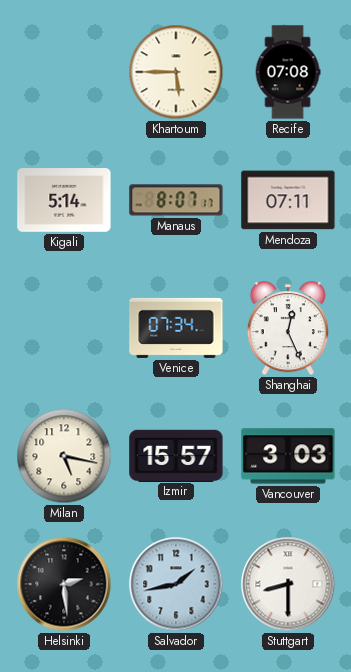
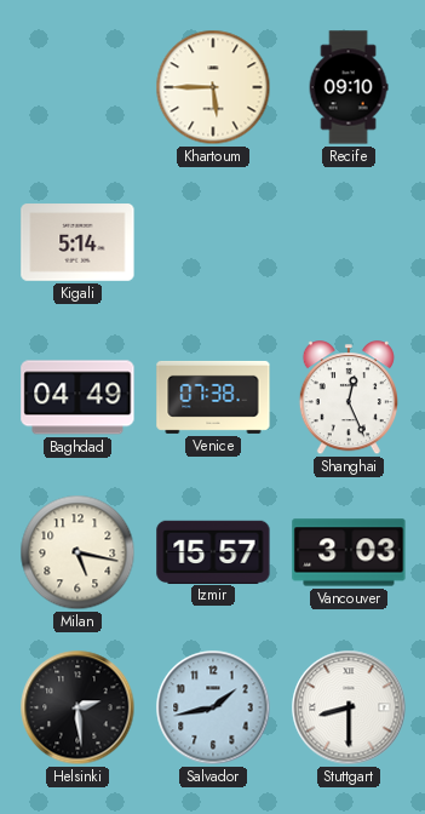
Recife: 07:08 -> 09:10 (349, 87)
Manaus: 8:07 -> none (176, 200)
Mendoza: 07:11 -> none (288, 200)
Baghdad: none -> 04:49 (77, 397)
Venice: 07:34 -> 07:38 (213, 397)
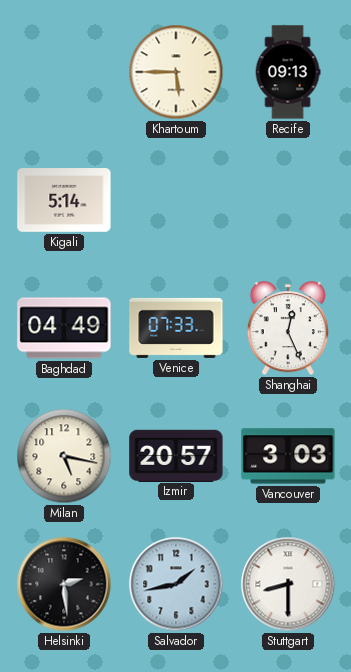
Recife: 09:10 -> 09:13 (288, 72)
Venice: 07:38 -> 07:33 (176, 328)
Izmir: 15:57 -> 20:57 (176, 455)
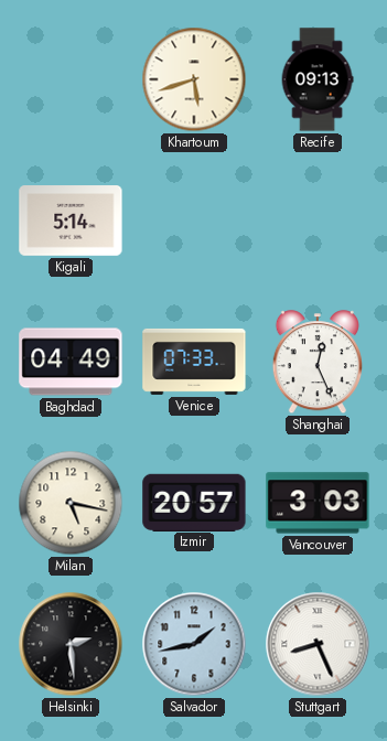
Khartoum: 5:45 -> 5:42 (194, 79)
Stuttgart: 8:30 -> 8:26 (318, 644)
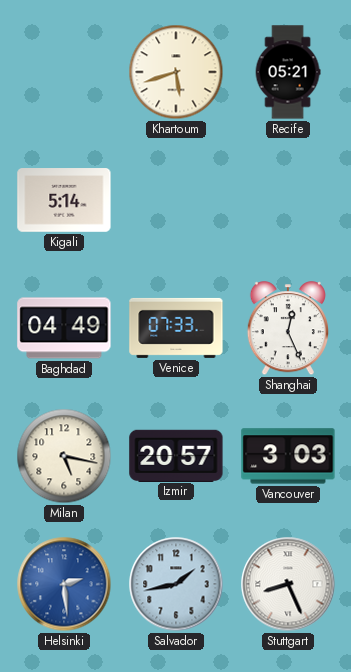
Recife: 09:13 -> 05:21 (288, 72)
Helsinki dial: black -> blue (64, 584)
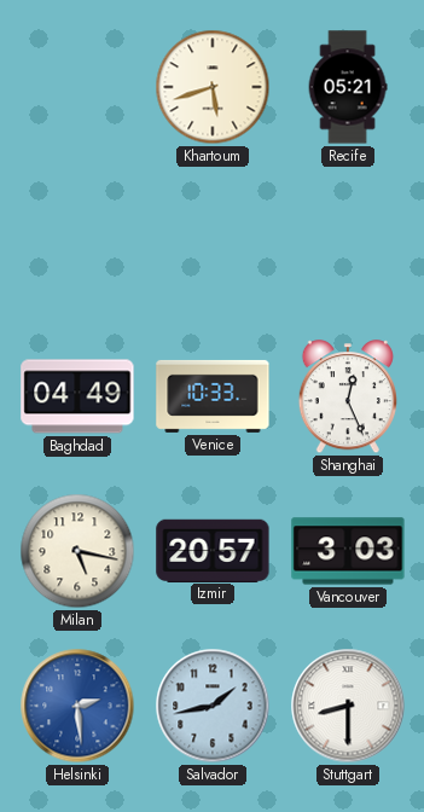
Kigali: 5:14 -> none (64, 200)
Venice: 07:33 -> 10:33 (213, 396)
Stuttgart: 8:26 -> 8:30 (348, 706)
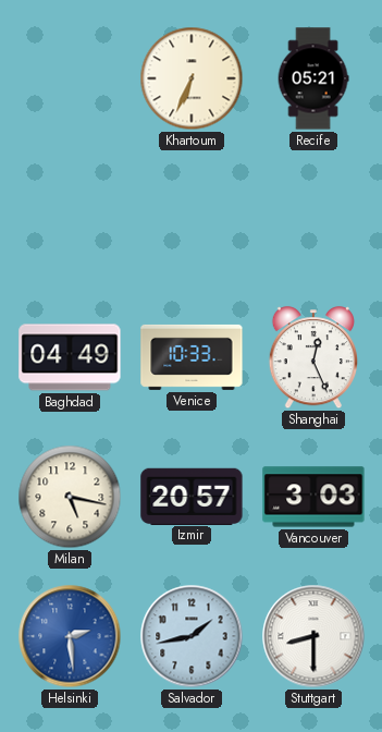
Khartoum: 5:42 -> 6:34 (192, 78)
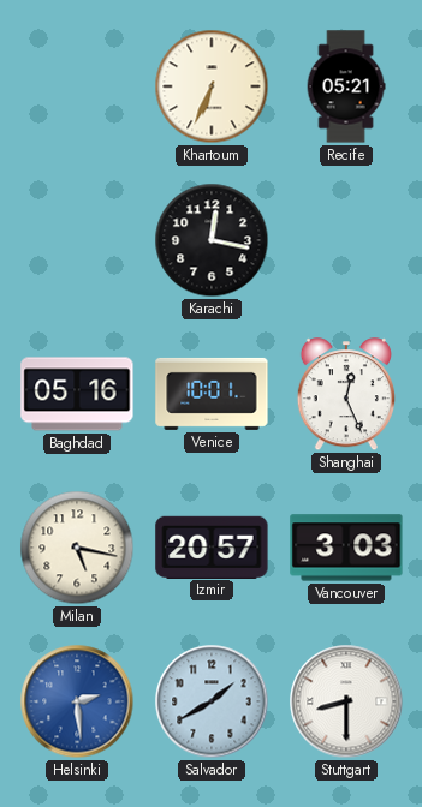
Karachi: none -> 12:17 (212, 240)
Baghdad: 04:49 -> 05:16 (77, 394)
Venice: 10:33 -> 10:01 (212, 394)
Salvador: 1:43 -> 1:40 (212, 701)
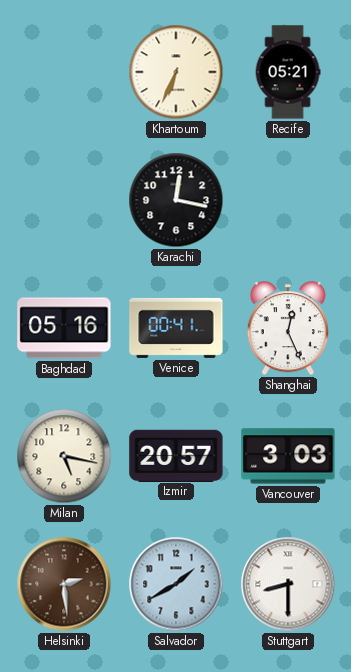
Venice: 10:01 -> 00:41 (176, 328)
Helsinki dial: blue -> brown (64, 584)
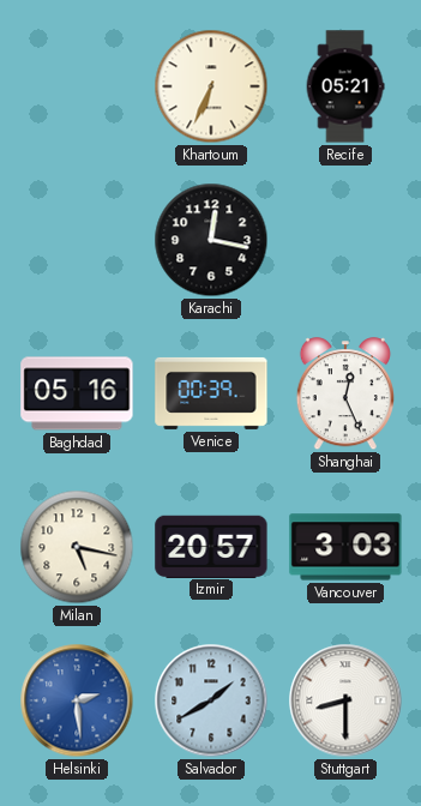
Venice: 00:41 -> 00:39 (211, 393)
Helsinki dial: brown -> blue (77, 700)
